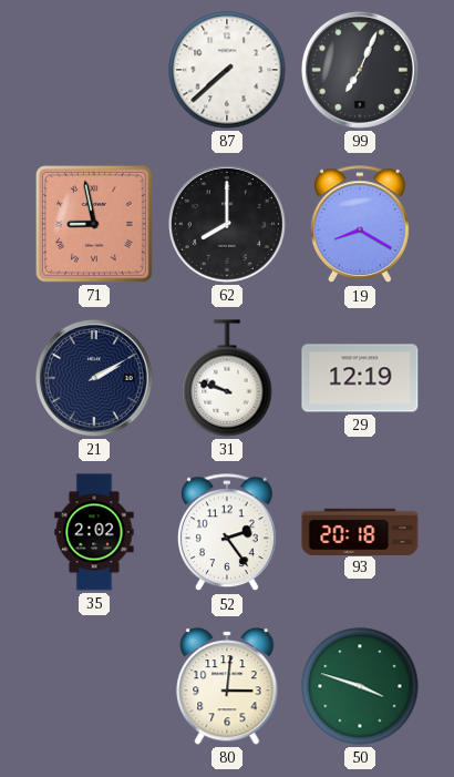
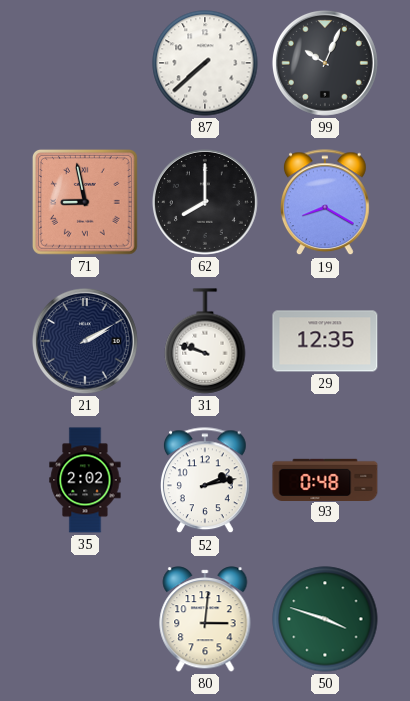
99: 7:04 -> 10:04 (325, 63)
29: 12:19 -> 12:35 (325, 341)
52: 2:24 -> 2:13 (206, 481)
93: 20:18 -> 0:48 (325, 479)
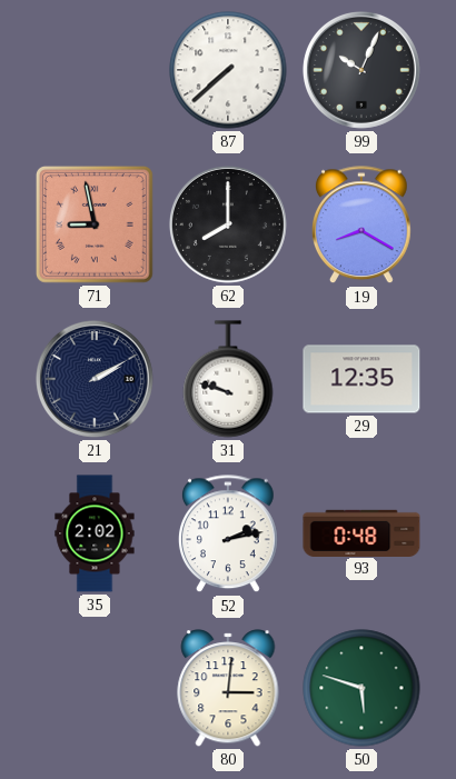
50: 3:48 -> 5:48 (361, 688)
